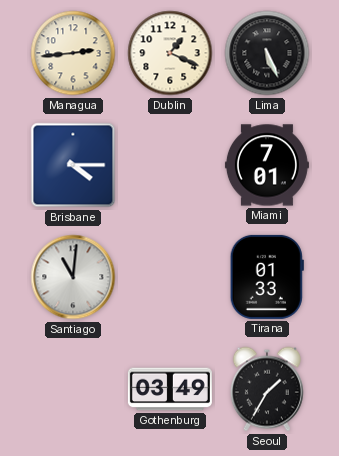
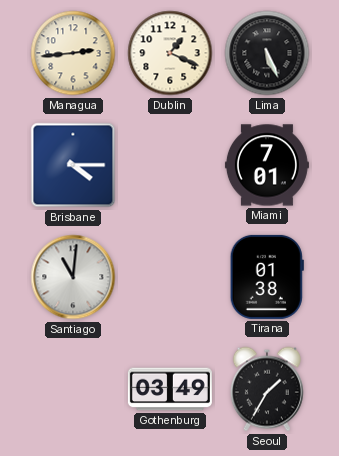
Tirana: 01:33 -> 01:38 (267, 277)
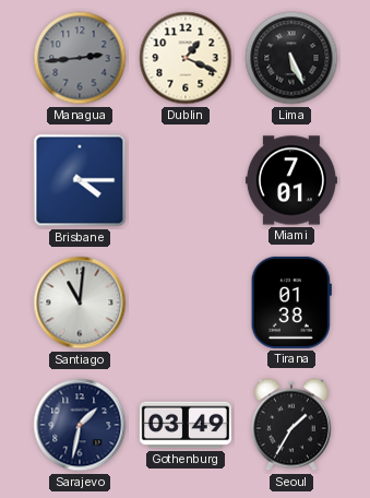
Managua dial: cream -> grey (80, 58)
Sarajevo: none -> 1:32 (80, 425)
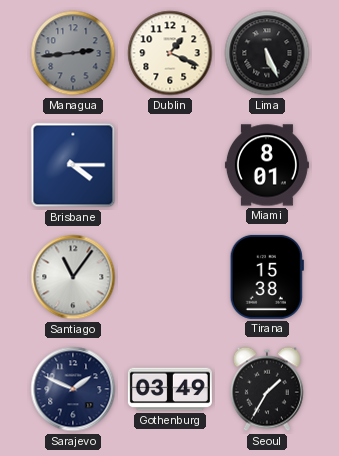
Miami: 7:01 -> 8:01 (267, 165)
Santiago: 11:01 -> 11:06 (73, 277)
Tirana: 01:38 -> 15:38 (267, 277)
Sarajevo: 1:32 -> 1:49 (73, 389)
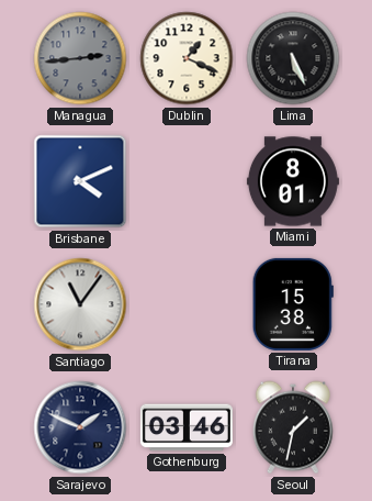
Brisbane: 4:15 -> 4:11 (80, 181)
Gothenburg: 03:49 -> 03:46 (187, 427)
Seoul: 1:35 -> 1:32 (293, 427)
